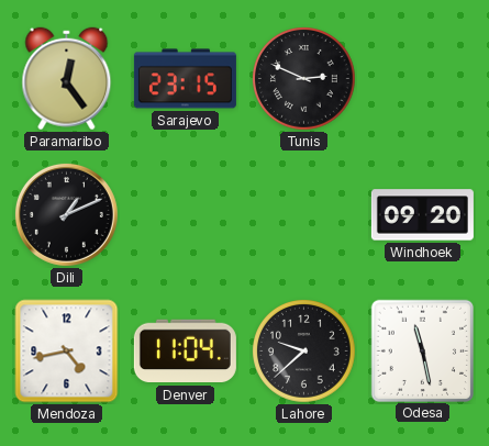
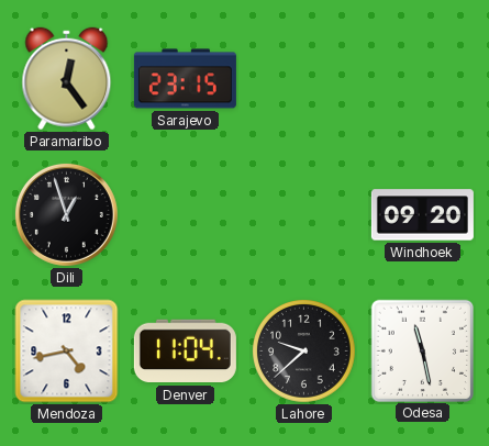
Tunis: 2:49 -> none (304, 79)
Dili: 1:11 -> 12:57 (66, 214)
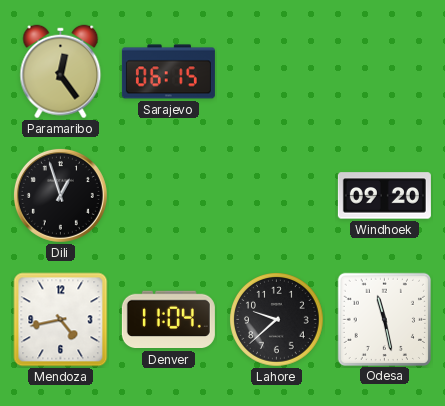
Sarajevo: 23:15 -> 06:15 (168, 72)
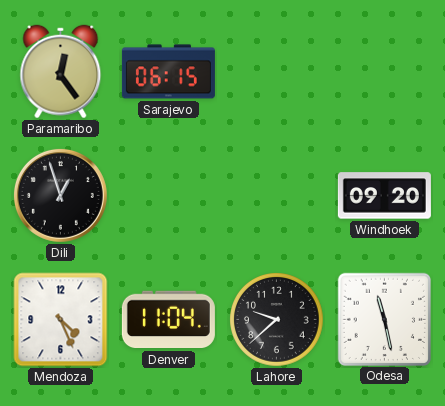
Mendoza: 4:43 -> 4:26 (61, 320)
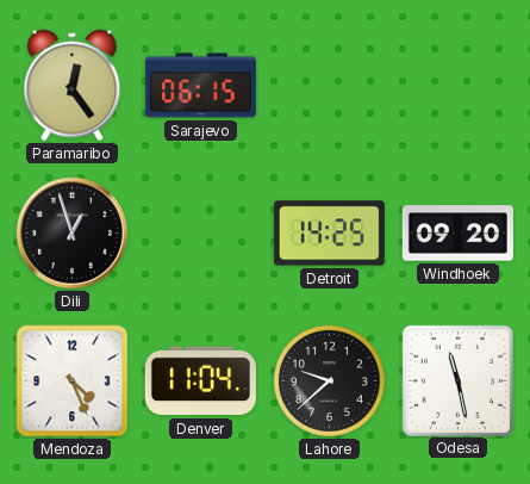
Detroit: none -> 14:25 (329, 234)
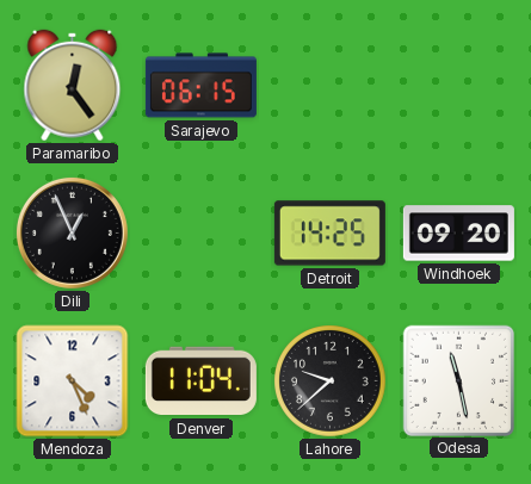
Dili: 12:57 -> 12:56 (72, 232)
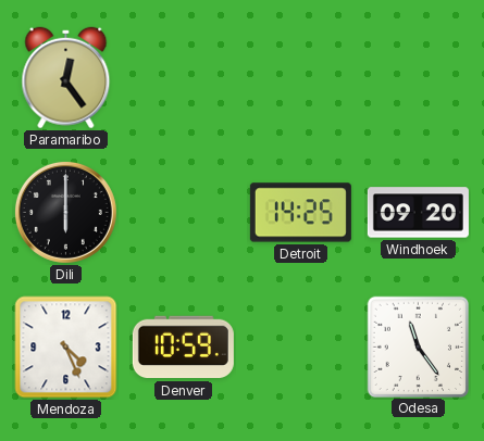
Sarajevo: 06:15 -> none (200, 86)
Dili: 12:56 -> 6:00 (65, 212)
Denver: 11:04 -> 10:59 (183, 348)
Lahore: 9:38 -> none (331, 381)
Odesa: 11:28 -> 11:24 (418, 346)
